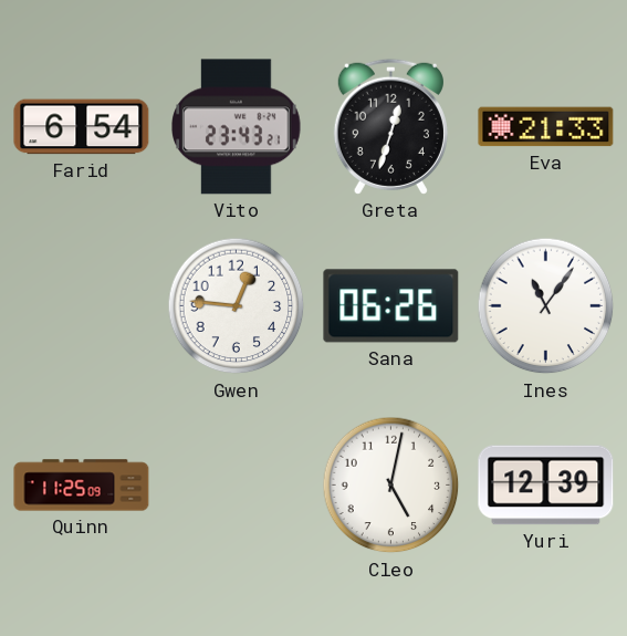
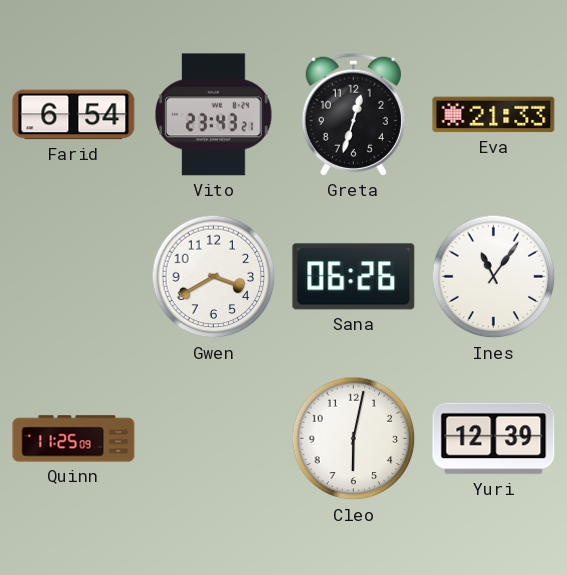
Gwen: 12:46 -> 3:40 (214, 277)
Cleo: 5:02 -> 6:02 (354, 439)
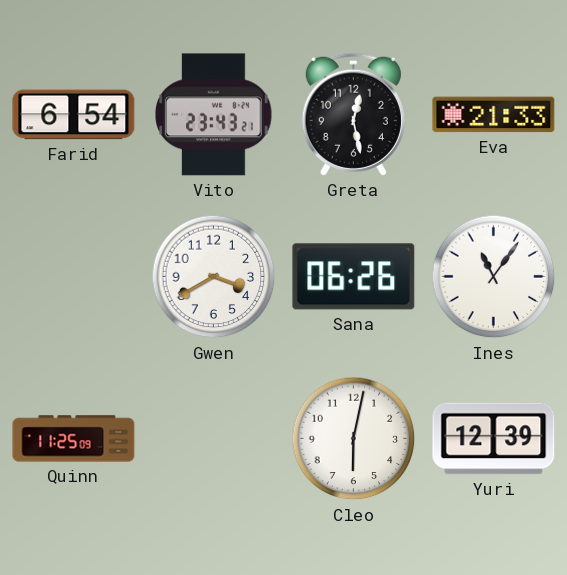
Greta: 12:33 -> 12:28 (353, 114)
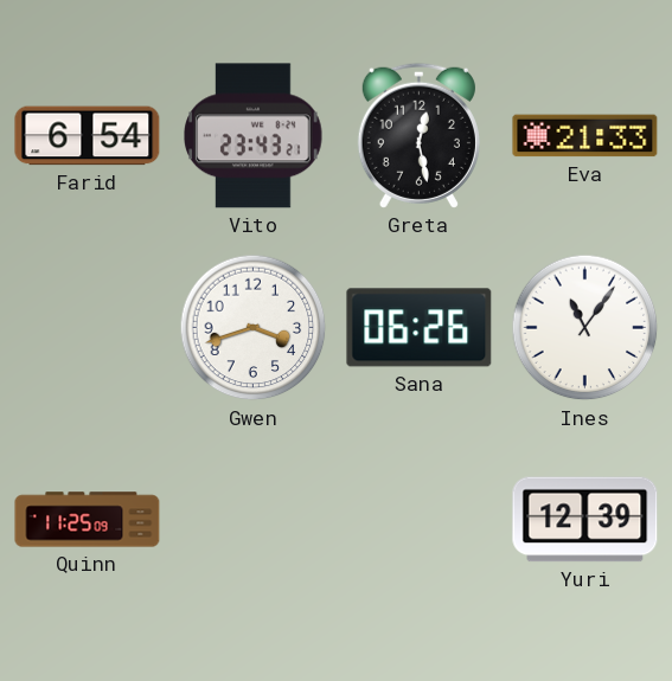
Gwen: 3:40 -> 3:42 (254, 328)
Cleo: 6:02 -> none (354, 439)
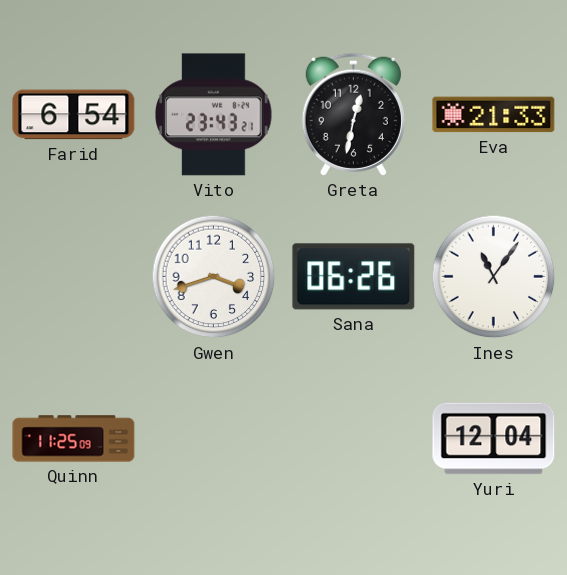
Greta: 12:28 -> 12:32 (353, 114)
Yuri: 12:39 -> 12:04 (494, 439)
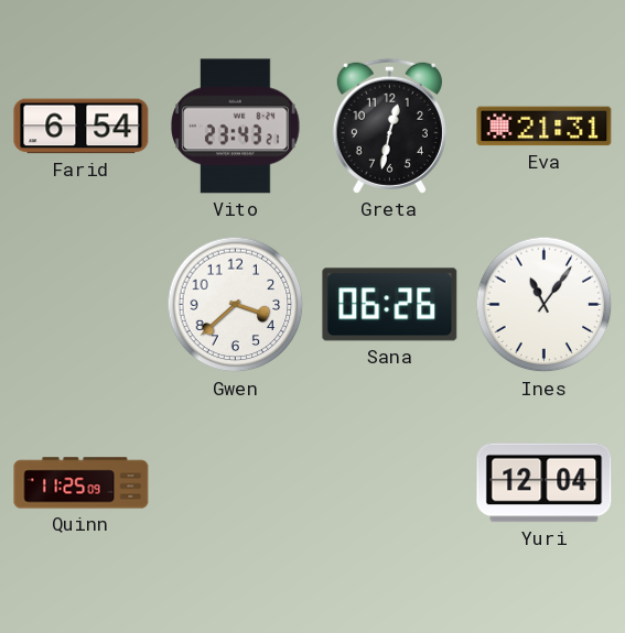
Eva: 21:33 -> 21:31 (545, 127)
Gwen: 3:42 -> 3:38 (236, 305)
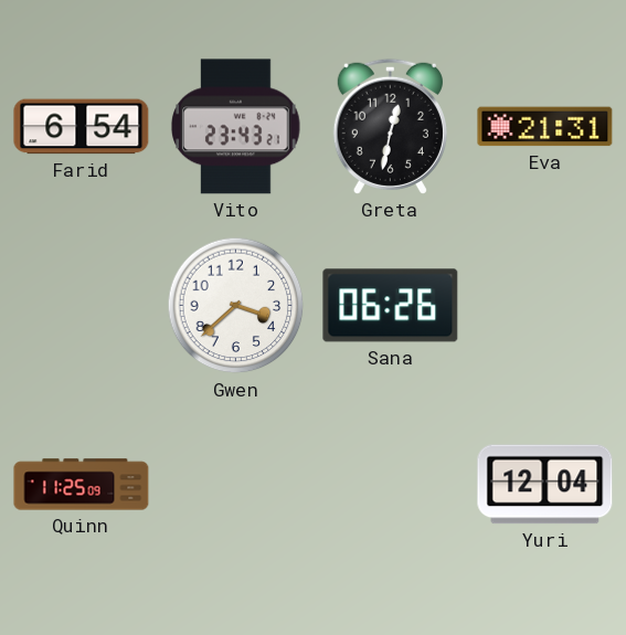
Ines: 11:06 -> none (545, 305)
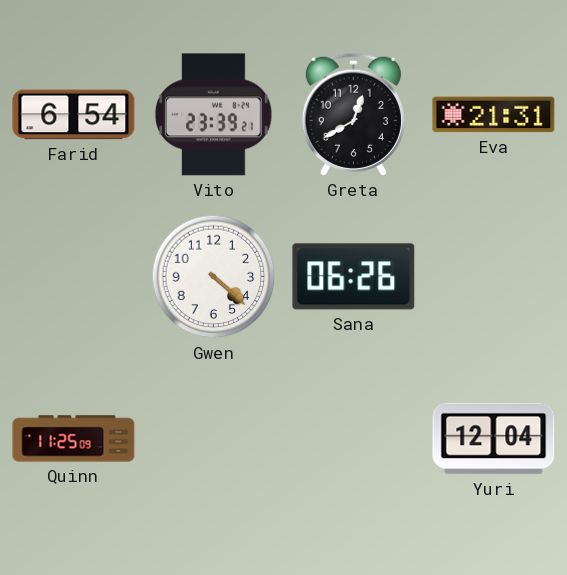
Vito: 23:43 -> 23:39 (214, 115)
Greta: 12:32 -> 12:40 (353, 114)
Gwen: 3:38 -> 4:22 (214, 277)
